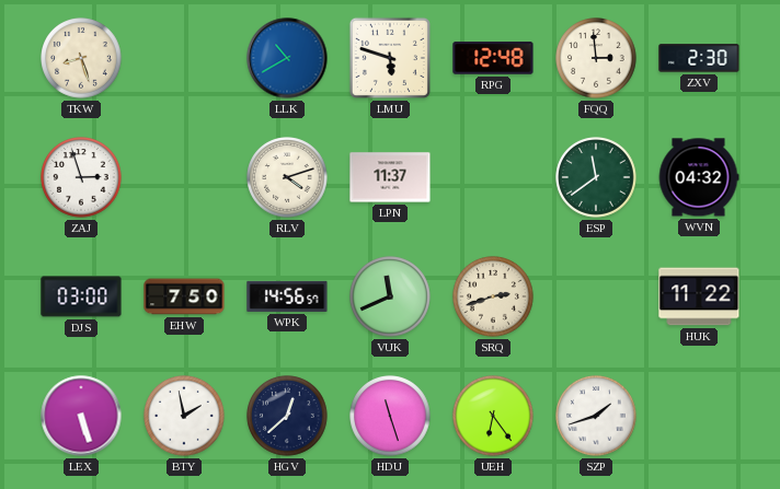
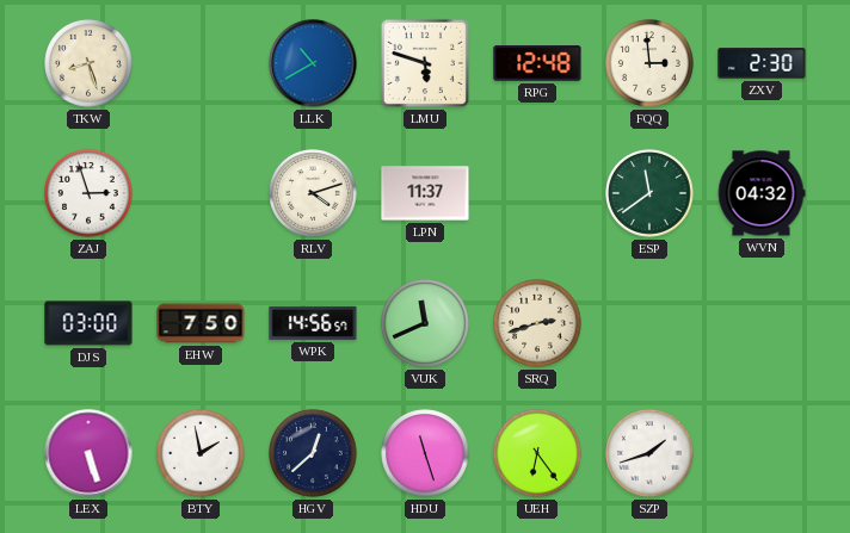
HUK: 11:22 -> none (699, 296)
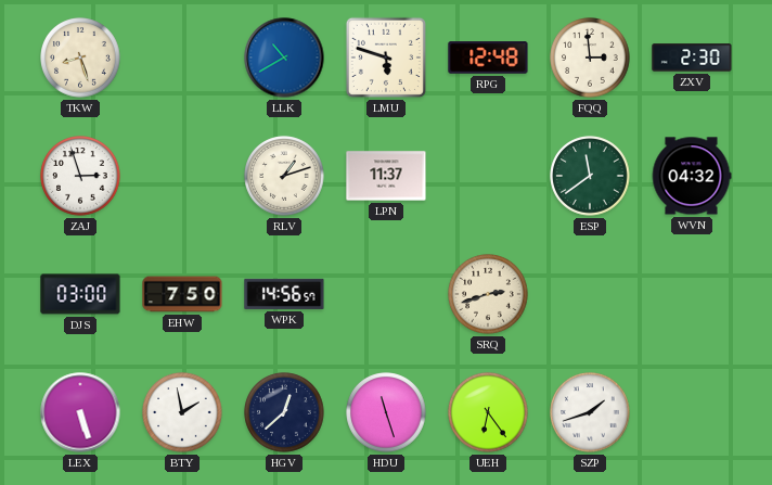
RLV: 4:12 -> 1:12 (284, 176)
VUK: 11:41 -> none (425, 323)
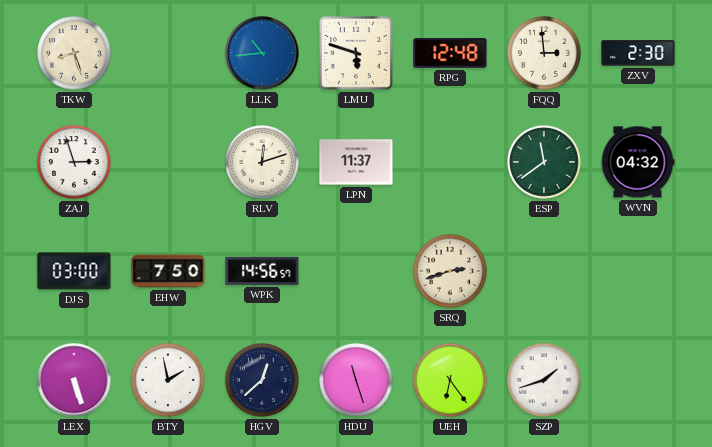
LLK: 10:40 -> 10:44 (262, 53)
RLV: 1:12 -> 12:12 (262, 162)
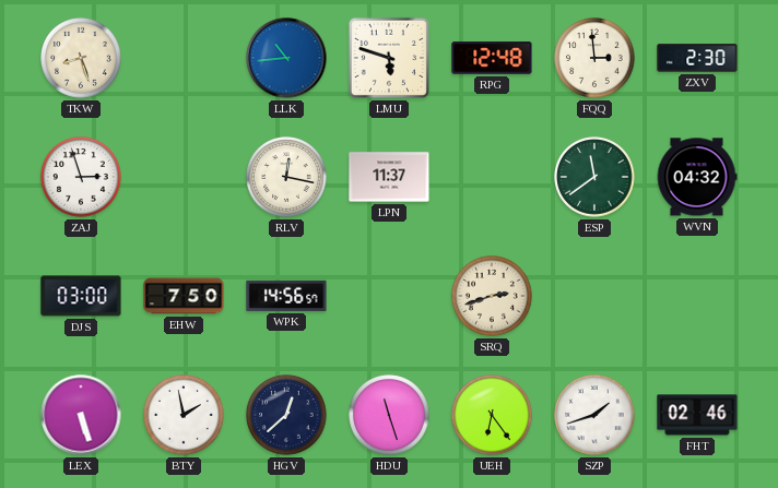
RLV: 12:12 -> 12:17 (286, 177)
FHT: none -> 02:46 (697, 415)
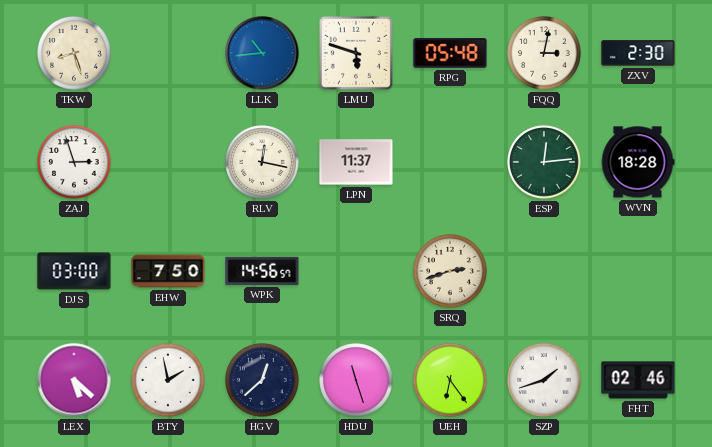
RPG: 12:48 -> 05:48 (450, 53)
FQQ: 2:59 -> 3:02 (544, 53)
ESP: 11:39 -> 12:14 (544, 162)
WVN: 04:32 -> 18:28 (638, 162)
LEX: 5:27 -> 5:22 (74, 380)
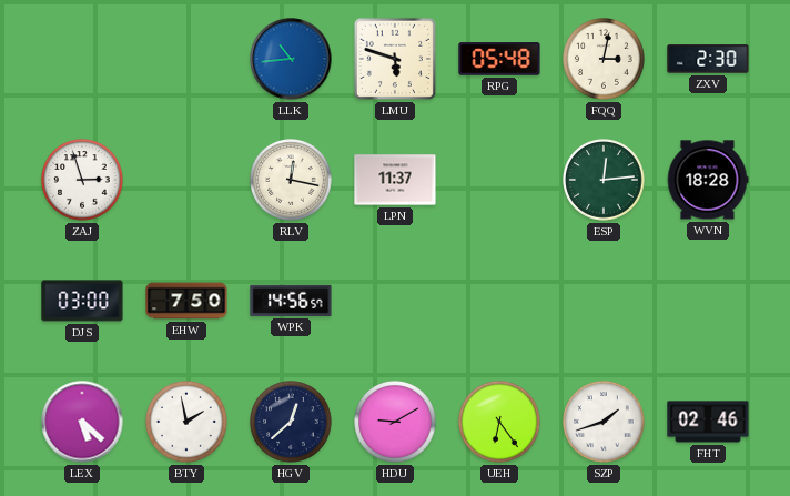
TKW: 8:27 -> none (74, 53)
SRQ: 2:42 -> none (450, 271)
HDU: 11:27 -> 9:10 (395, 422)
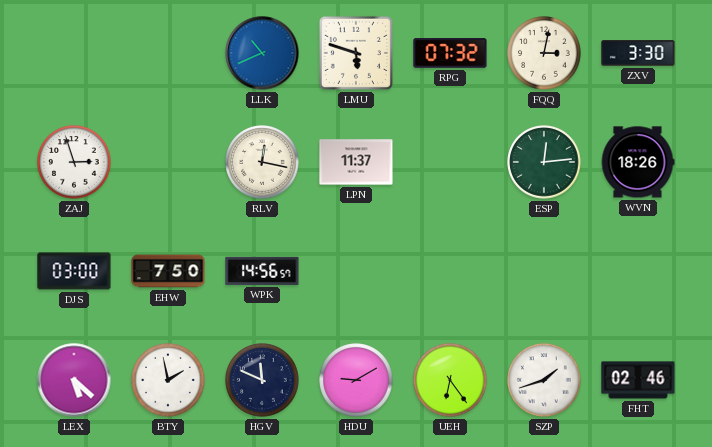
LLK: 10:44 -> 10:41 (262, 53)
RPG: 05:48 -> 07:32 (450, 53)
ZXV: 2:30 -> 3:30 (638, 53)
WVN: 18:28 -> 18:26 (638, 162)
HGV: 12:38 -> 11:49 (262, 380)
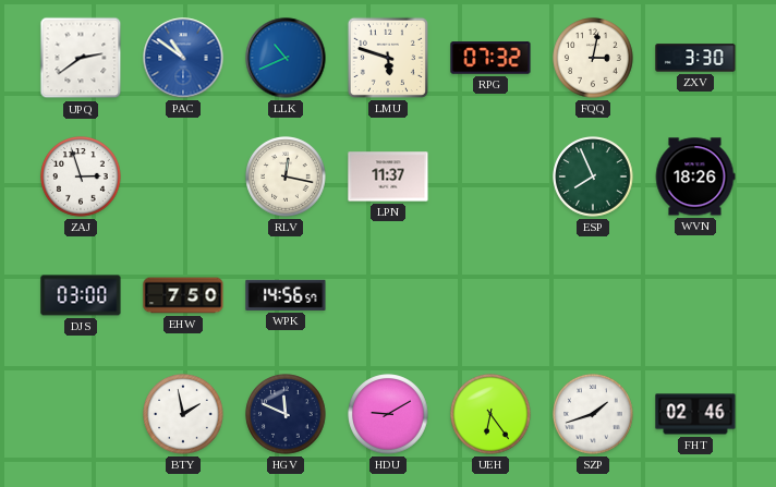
UPQ: none -> 2:39 (81, 58)
PAC: none -> 10:51 (183, 58)
ESP: 12:14 -> 7:56 (593, 176)
LEX: 5:22 -> none (74, 380)
